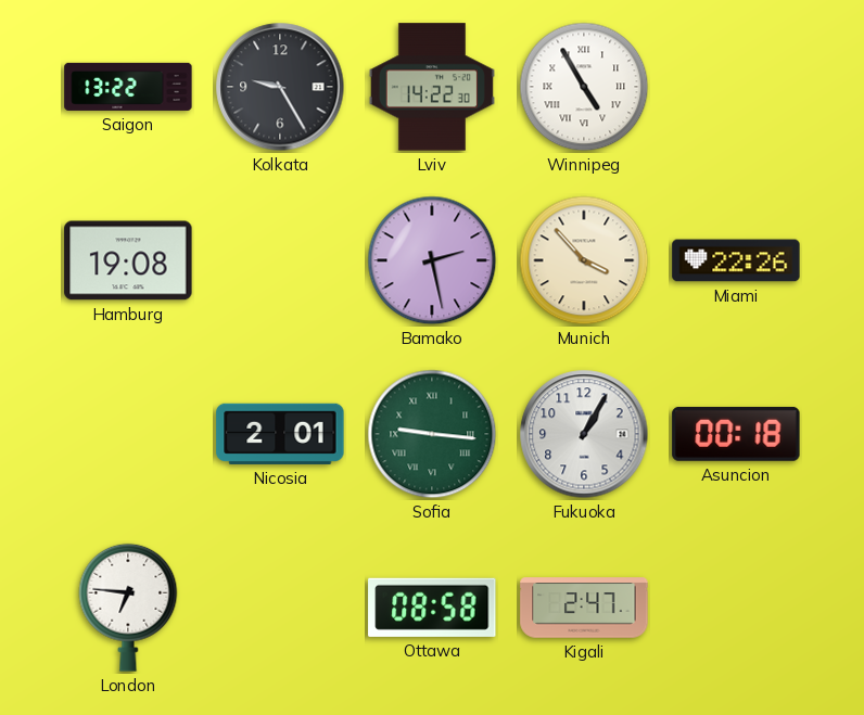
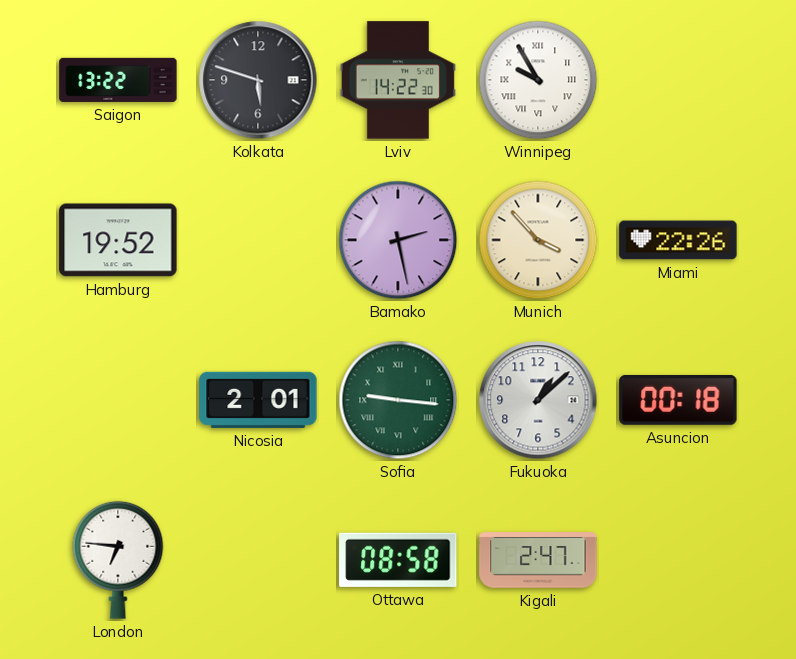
Kolkata: 9:25 -> 5:48 (258, 80)
Winnipeg: 4:55 -> 9:55 (538, 80)
Hamburg: 19:08 -> 19:52 (118, 240)
Fukuoka: 1:05 -> 1:08 (538, 400)
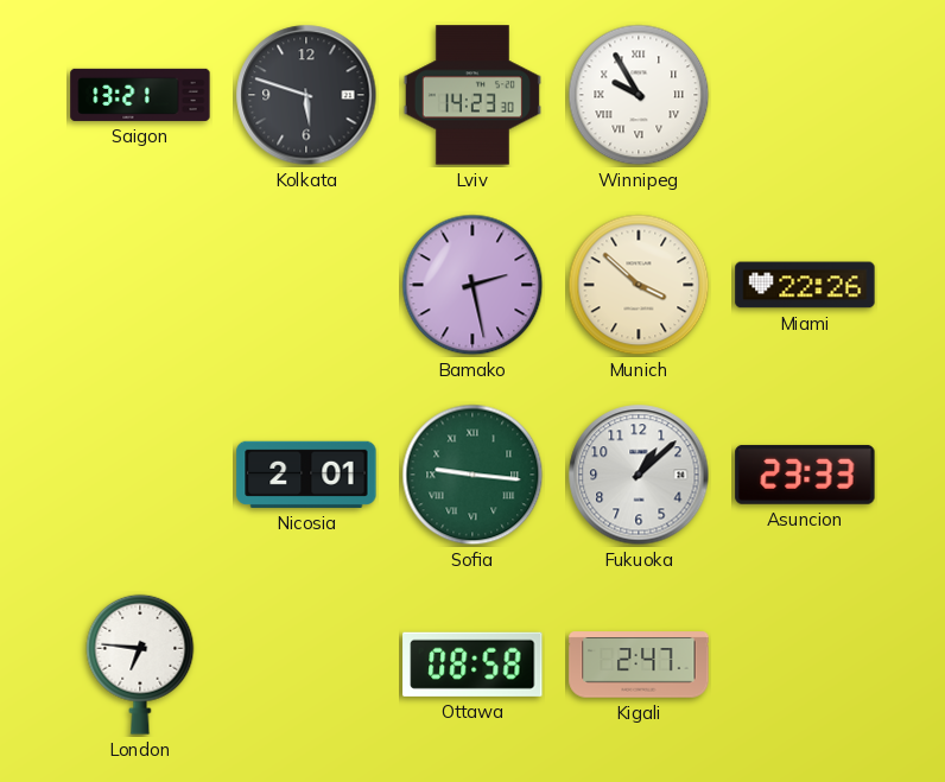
Saigon: 13:22 -> 13:21 (140, 95)
Lviv: 14:22 -> 14:23 (472, 95)
Hamburg: 19:52 -> none (118, 240)
Munich: 3:53 -> 3:52 (639, 285)
Asuncion: 00:18 -> 23:33 (805, 475)
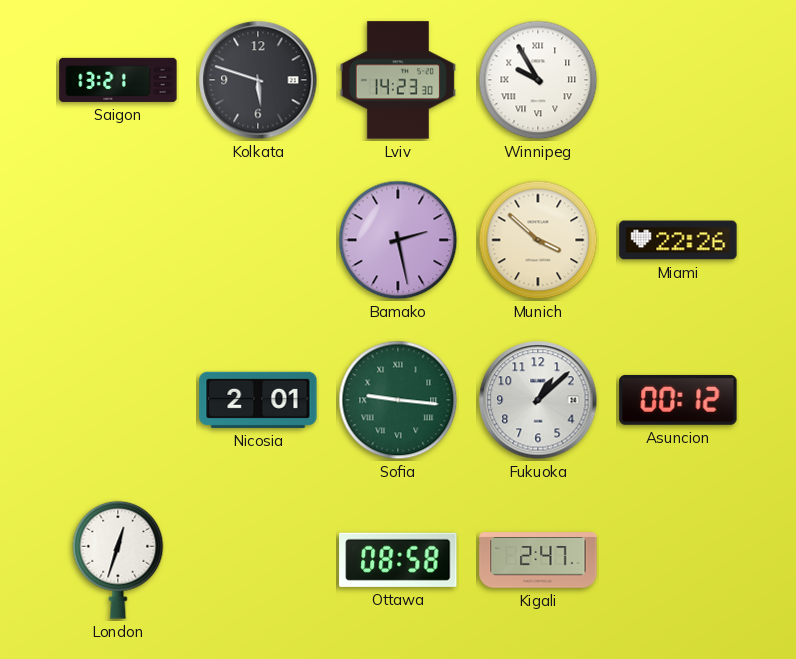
Asuncion: 23:33 -> 00:12 (678, 400)
London: 6:46 -> 12:33 (118, 560)
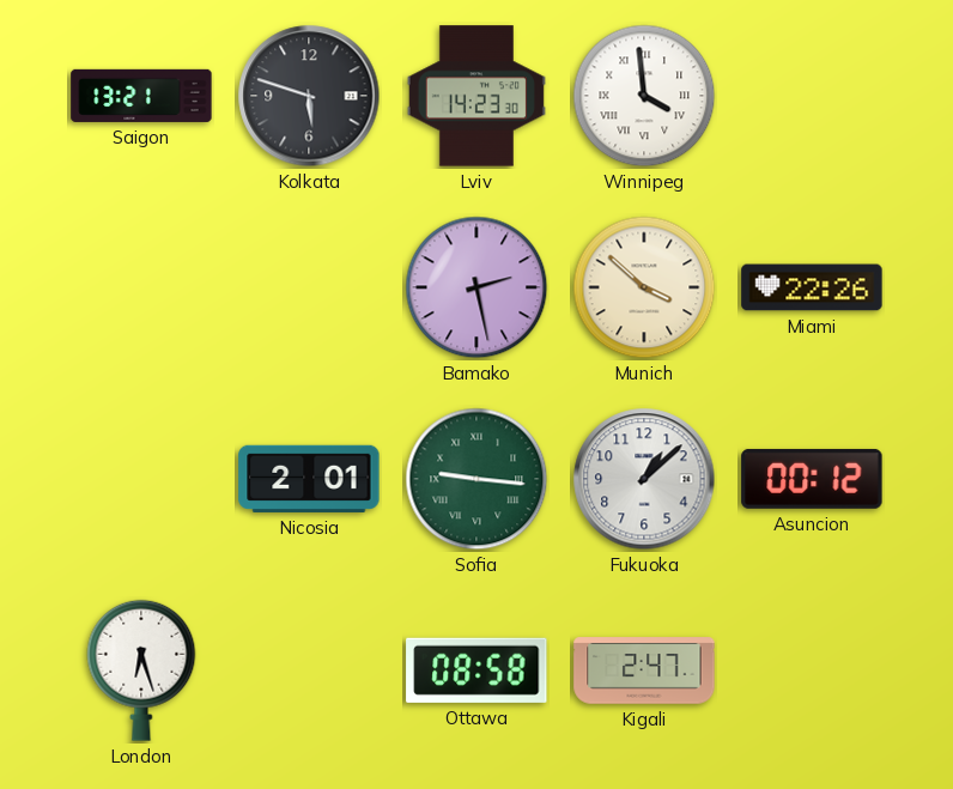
Winnipeg: 9:55 -> 3:59 (644, 96)
London: 12:33 -> 6:27 (141, 670)
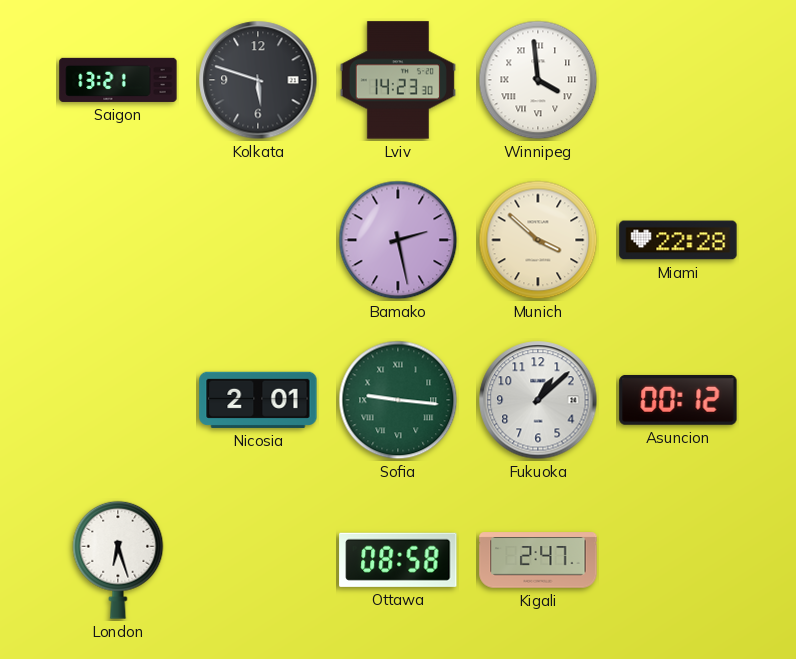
Miami: 22:26 -> 22:28 (678, 240)
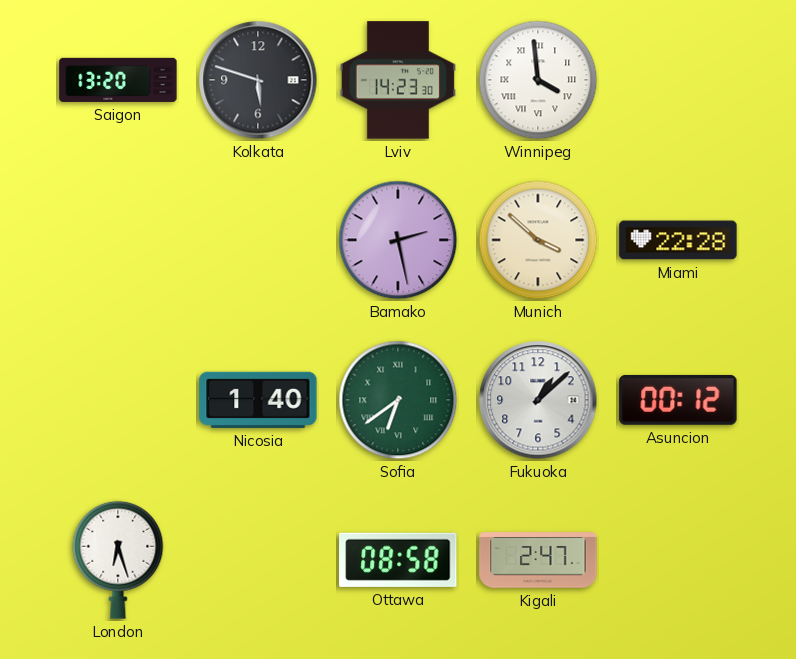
Saigon: 13:21 -> 13:20 (118, 80)
Nicosia: 2:01 -> 1:40 (258, 400)
Sofia: 9:16 -> 6:39 (398, 400)
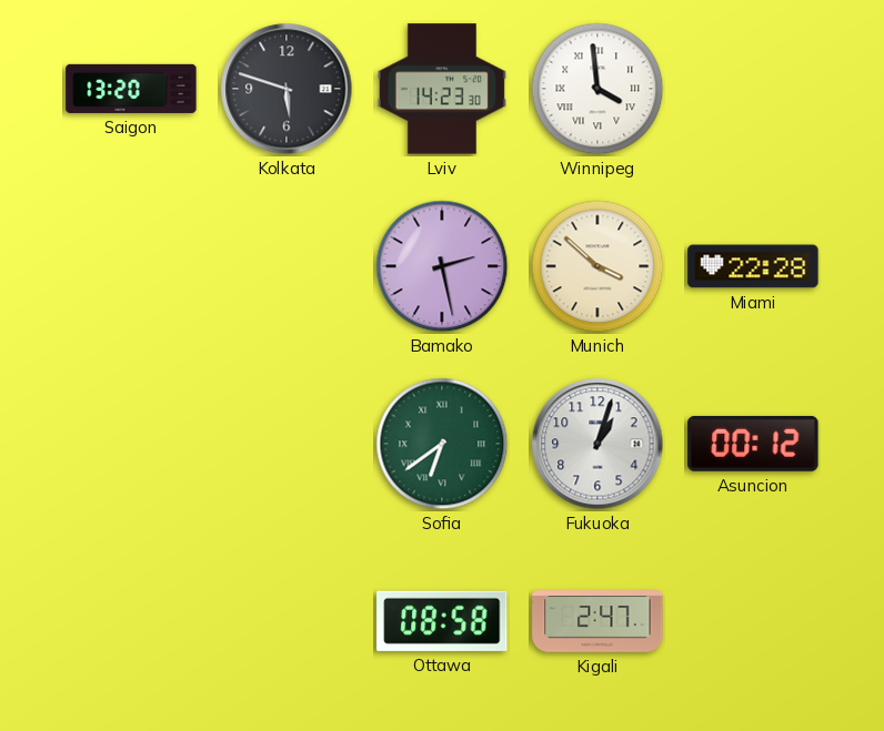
Nicosia: 1:40 -> none (258, 400)
Fukuoka: 1:08 -> 1:03 (597, 444)
London: 6:27 -> none (118, 560)
